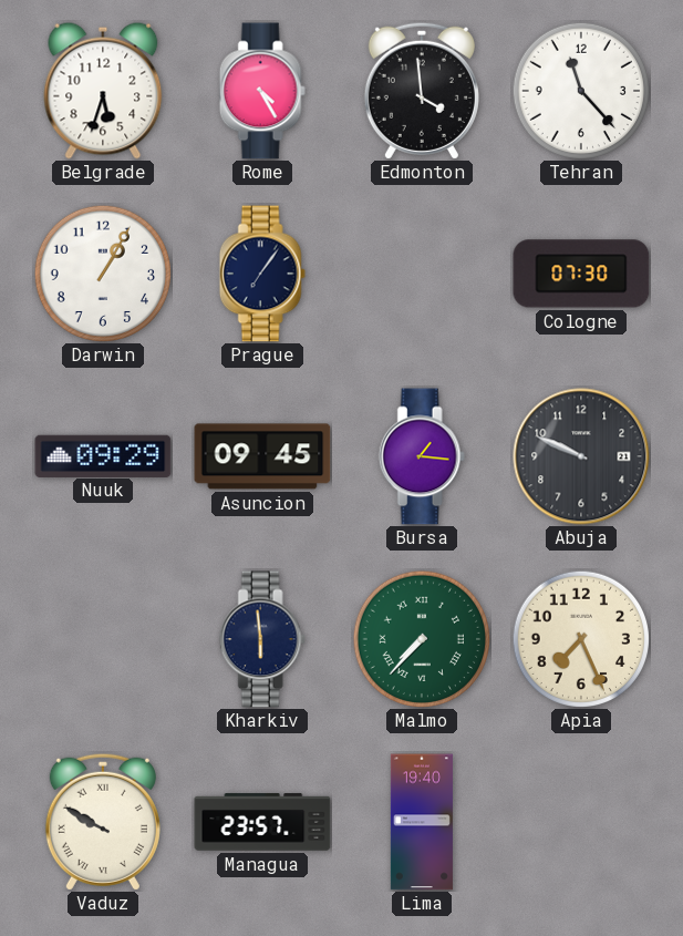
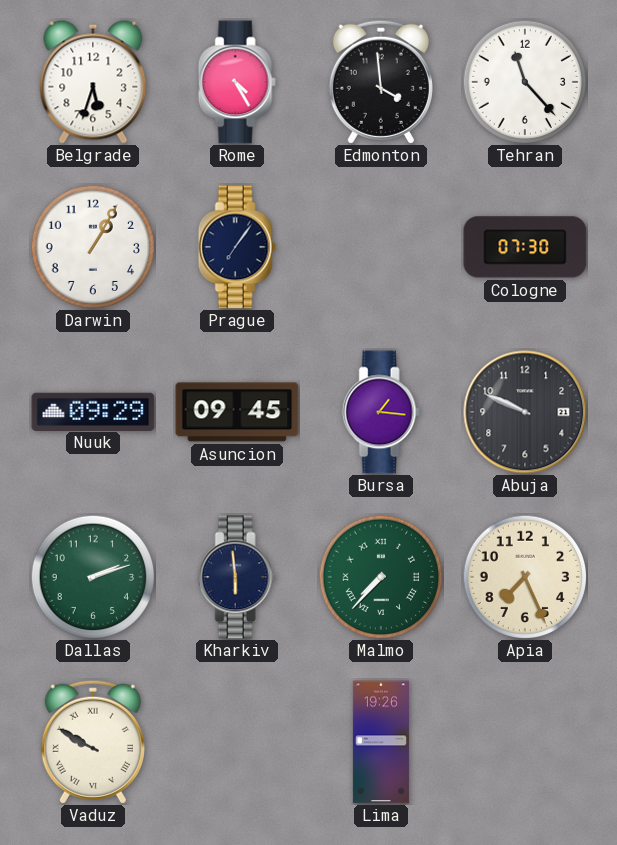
Dallas: none -> 2:12 (92, 576)
Managua: 23:57 -> none (262, 822)
Lima: 19:40 -> 19:26 (381, 742)
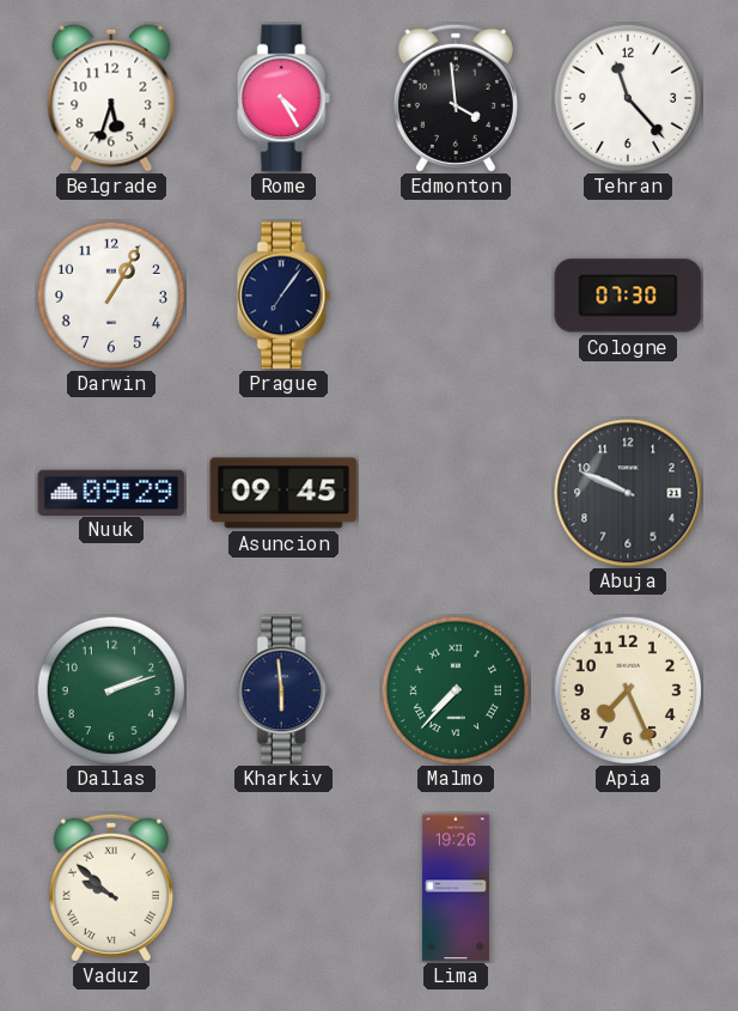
Bursa: 1:16 -> none (381, 412)
Vaduz: 9:50 -> 9:52 (111, 888)
